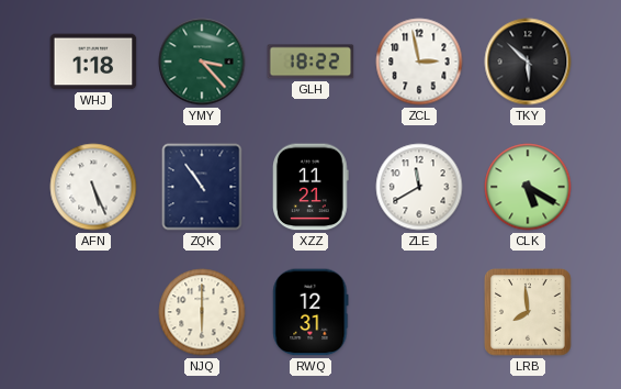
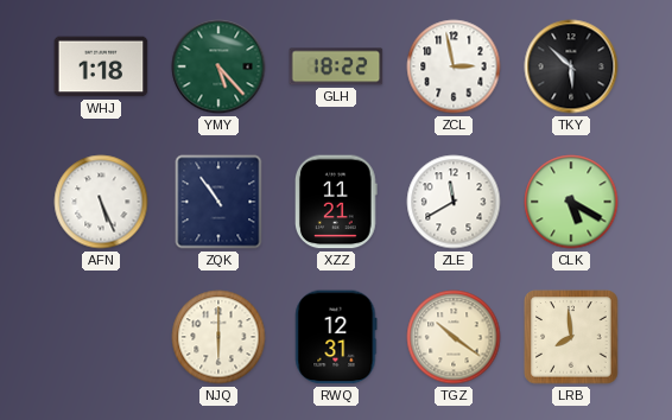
YMY: 3:23 -> 5:23 (218, 66)
TGZ: none -> 10:21 (454, 337)
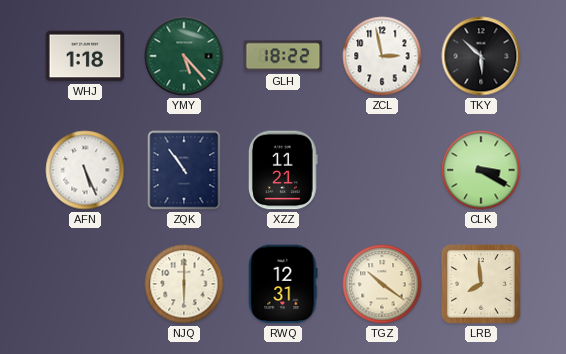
ZLE: 11:40 -> none (454, 202)
CLK: 5:20 -> 3:20 (481, 170)
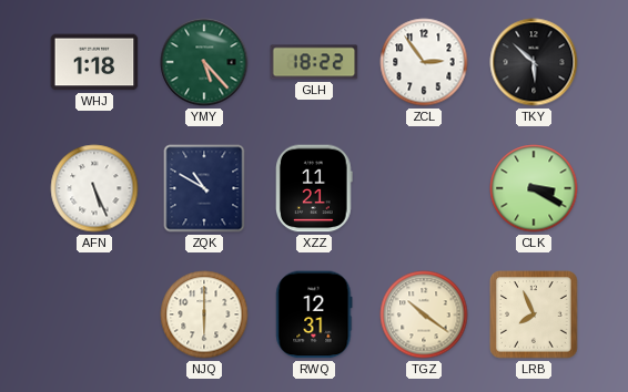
ZCL: 2:58 -> 2:54 (424, 62)
ZQK: 10:54 -> 10:50 (204, 188)
LRB: 7:59 -> 7:56 (534, 314)
